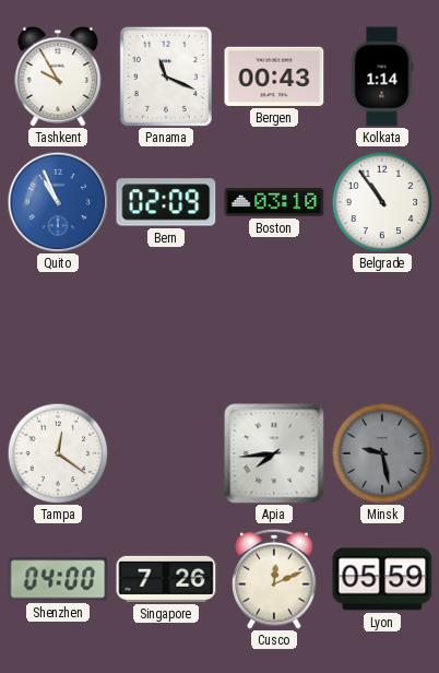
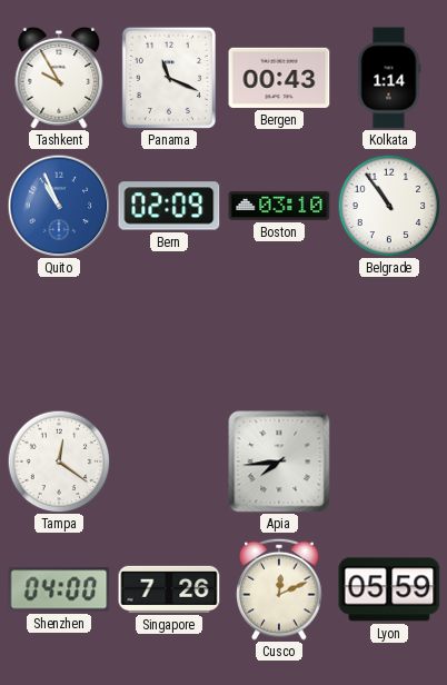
Minsk: 9:28 -> none (382, 453)
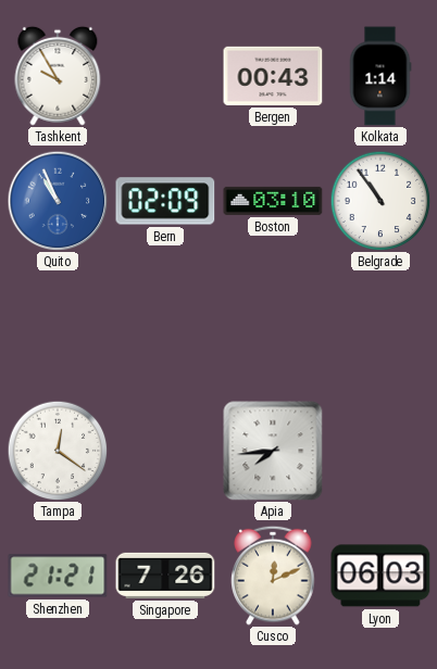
Panama: 11:19 -> none (169, 78)
Shenzhen: 04:00 -> 21:21 (58, 576)
Lyon: 05:59 -> 06:03 (380, 576)
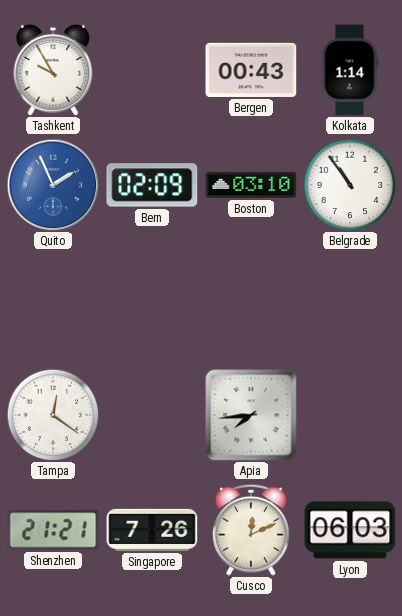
Quito: 10:56 -> 1:56 (53, 185)
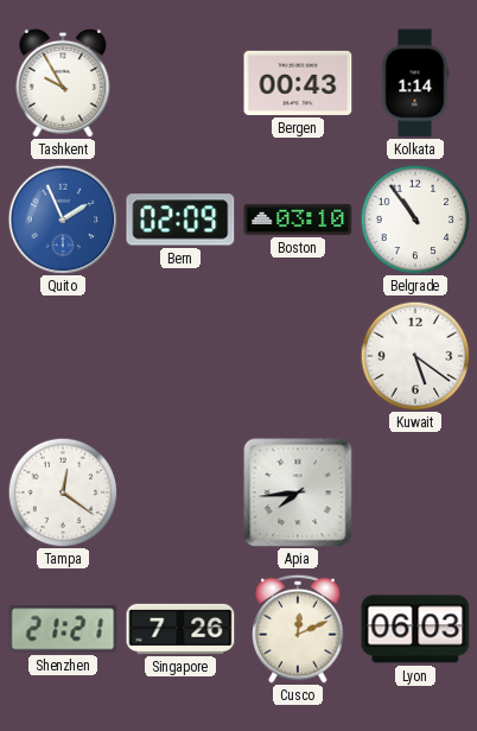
Kuwait: none -> 5:21 (415, 356)
